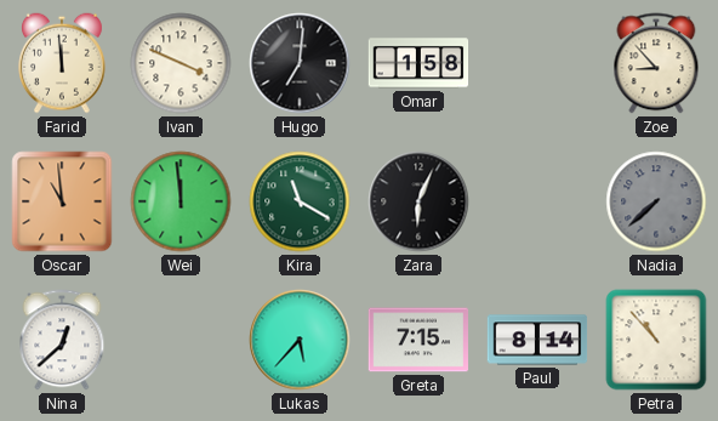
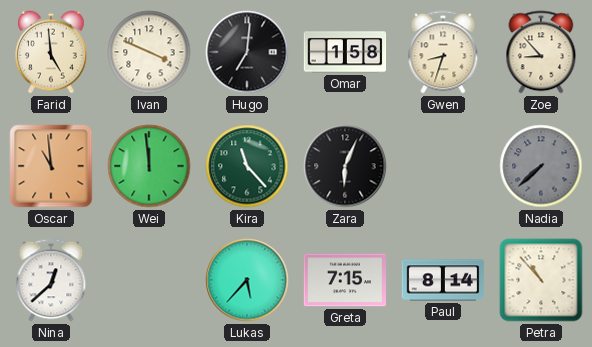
Farid: 11:59 -> 4:59 (52, 52)
Gwen: none -> 8:33 (443, 52)
Kira: 11:20 -> 11:23 (247, 166)
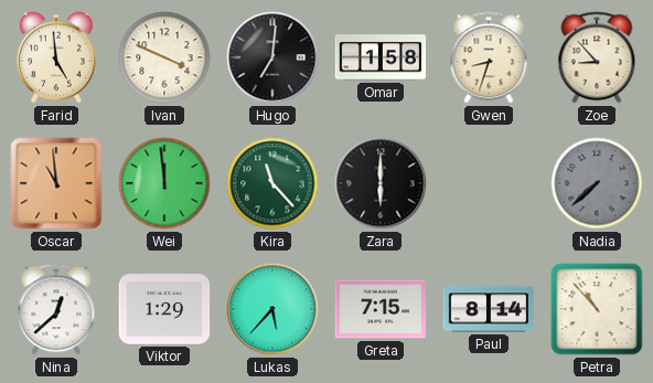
Zara: 6:04 -> 6:00 (381, 183)
Viktor: none -> 1:29 (164, 309)
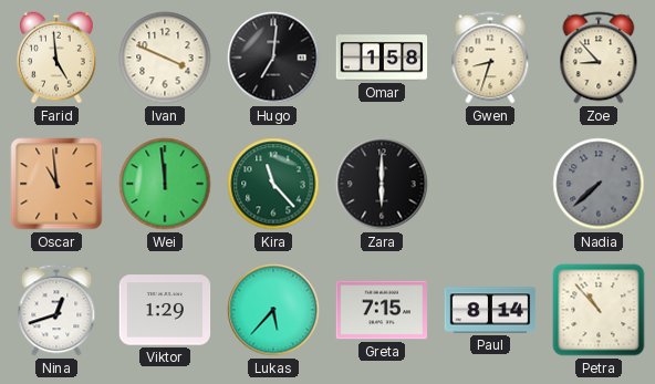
Nina: 12:38 -> 12:42 (56, 310)
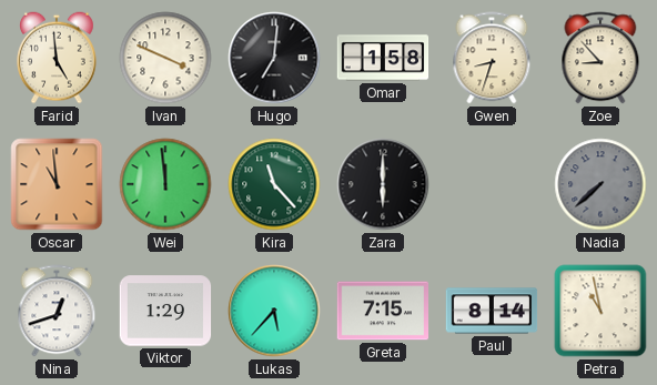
Petra: 10:53 -> 10:58 (600, 311)
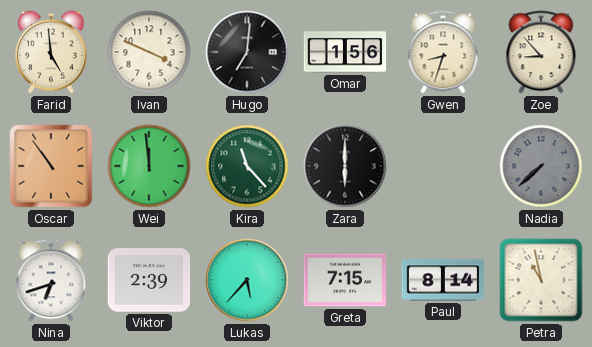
Omar: 1:58 -> 1:56 (345, 52)
Oscar: 10:59 -> 10:54 (51, 166)
Nina: 12:42 -> 6:42 (51, 280)
Viktor: 1:29 -> 2:39 (149, 280)
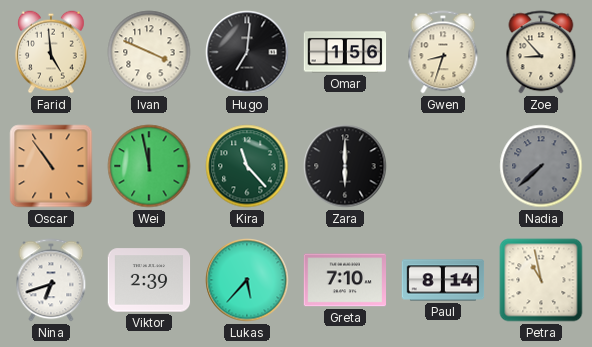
Wei: 11:59 -> 11:58 (149, 166)
Greta: 7:15 -> 7:10 (345, 280)
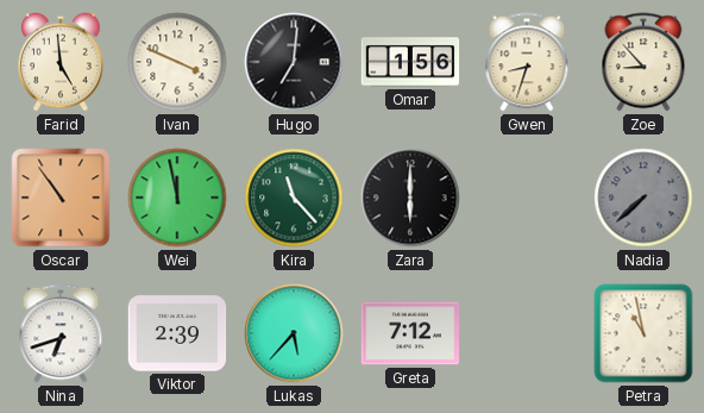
Greta: 7:10 -> 7:12 (410, 333)
Paul: 8:14 -> none (443, 280)
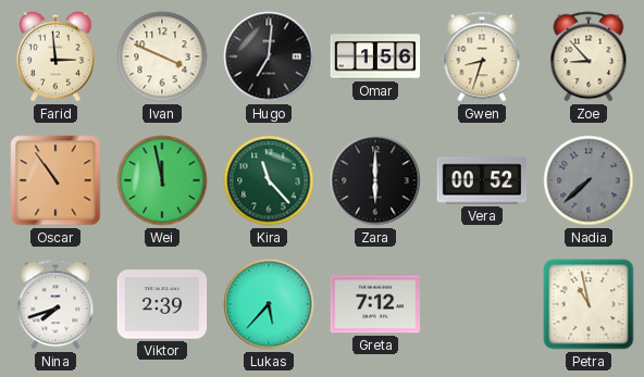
Farid: 4:59 -> 2:59 (57, 56)
Vera: none -> 00:52 (482, 180)
Nina: 6:42 -> 7:42 (55, 304)
